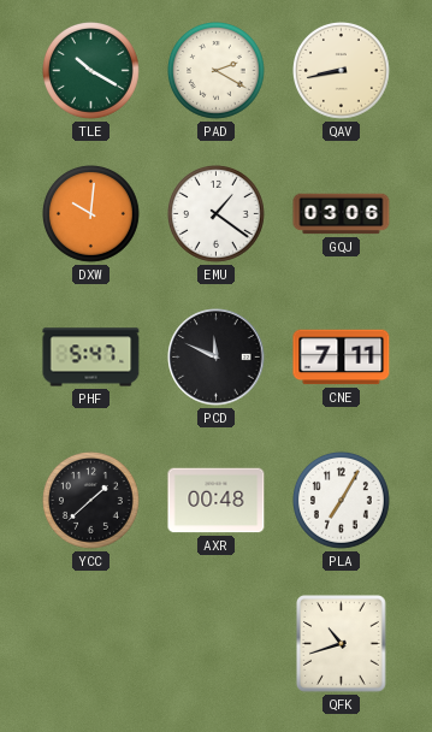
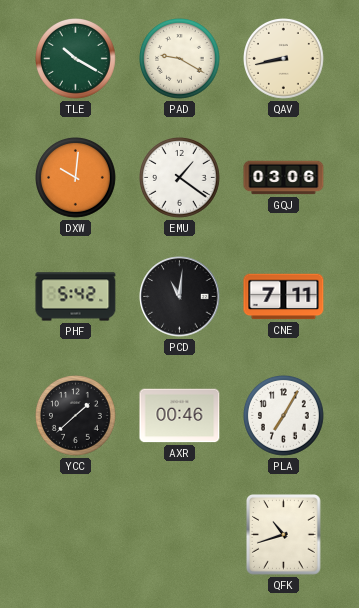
PAD: 2:20 -> 9:20 (180, 59)
PHF: 5:47 -> 5:42 (76, 297)
PCD: 11:49 -> 11:01 (180, 297)
AXR: 00:48 -> 00:46 (180, 416)
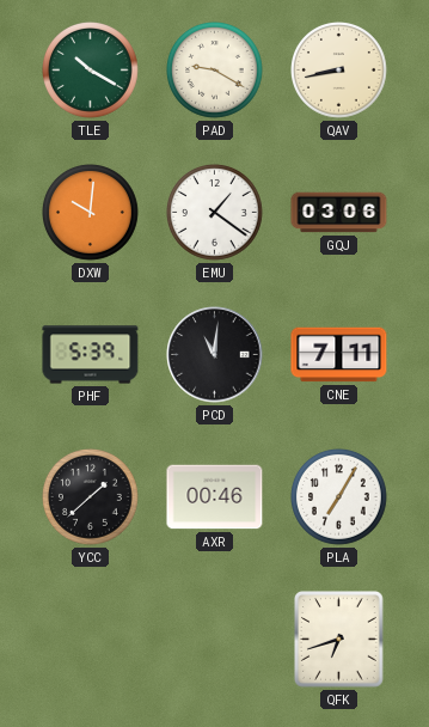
PHF: 5:42 -> 5:39 (91, 355)
QFK: 10:42 -> 6:42 (339, 640)
